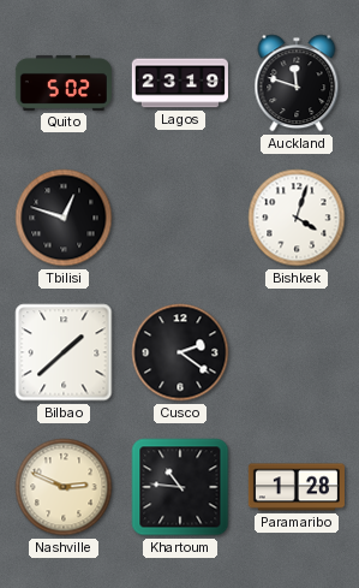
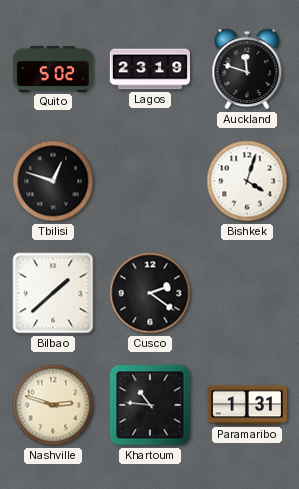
Nashville: 2:49 -> 2:48 (53, 405)
Paramaribo: 1:28 -> 1:31 (247, 405)
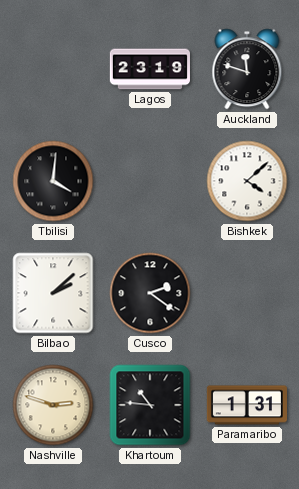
Quito: 5:02 -> none (52, 69)
Tbilisi: 12:48 -> 4:01 (53, 181)
Bishkek: 4:03 -> 4:08 (247, 181)
Bilbao: 1:38 -> 2:08 (53, 293)
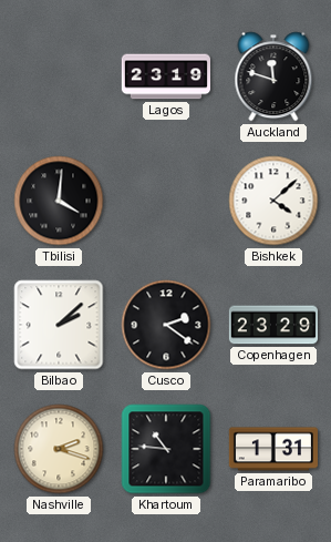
Copenhagen: none -> 23:29 (272, 325)
Nashville: 2:48 -> 2:18 (59, 449)
